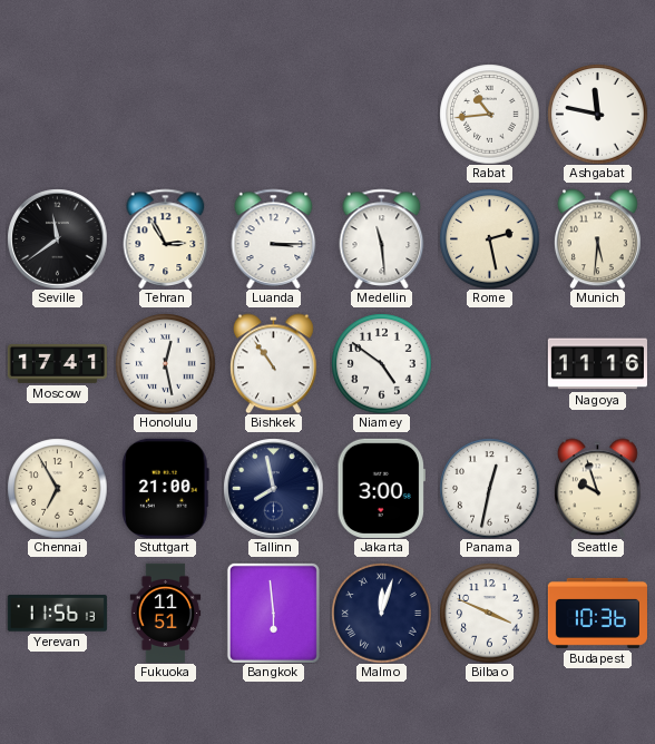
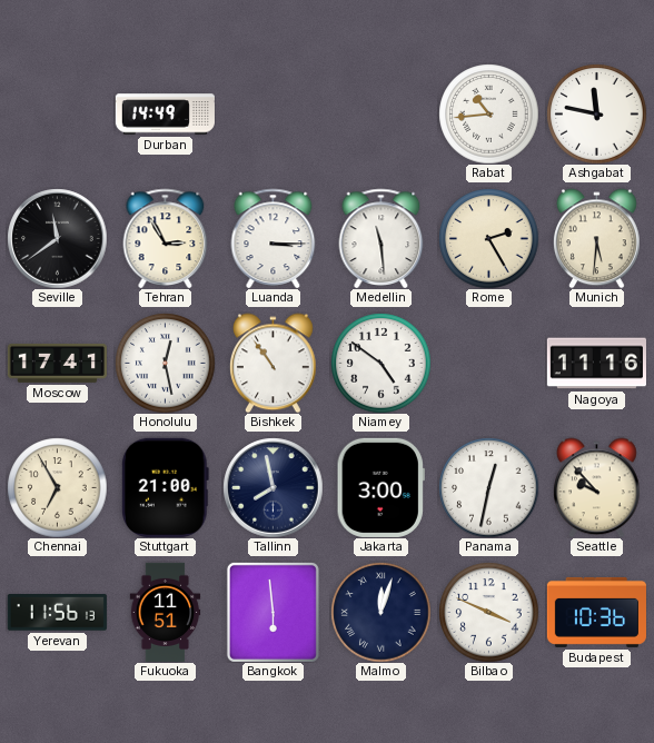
Durban: none -> 14:49 (165, 115)
Rome: 2:28 -> 2:25 (488, 238)
Seattle: 9:57 -> 9:53 (597, 487)
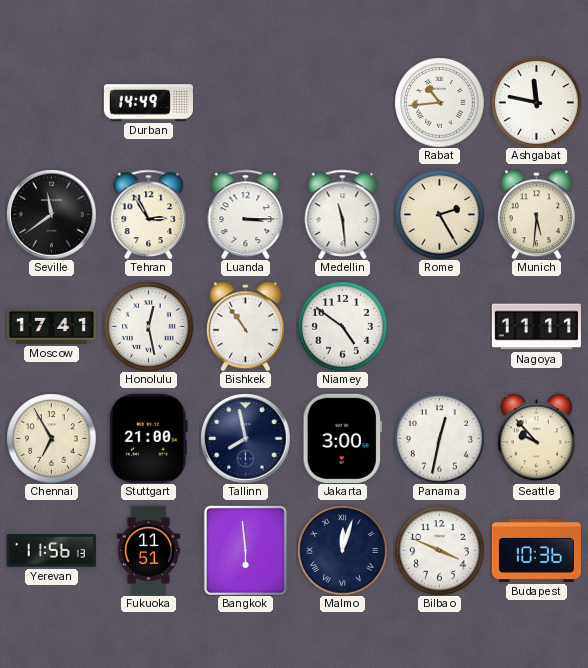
Nagoya: 11:16 -> 11:11 (536, 327)
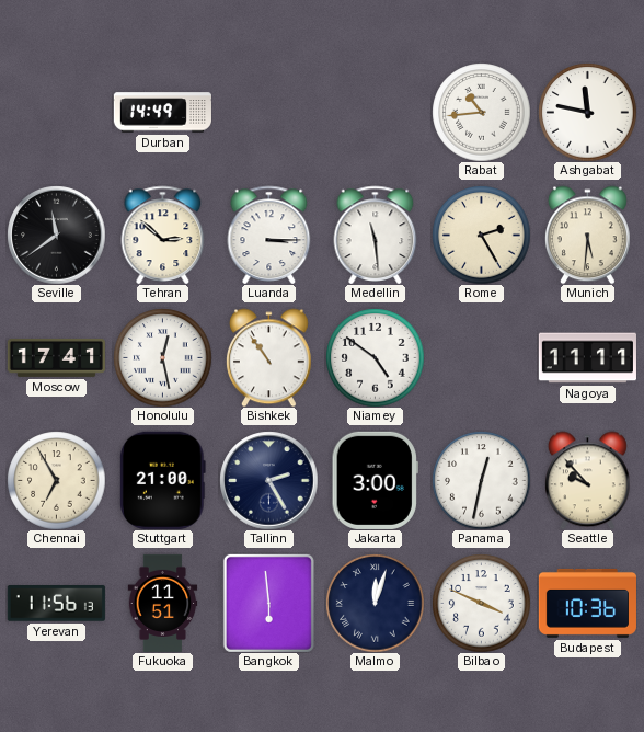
Tehran: 2:55 -> 2:52 (163, 235)
Tallinn: 7:58 -> 2:25 (268, 480)
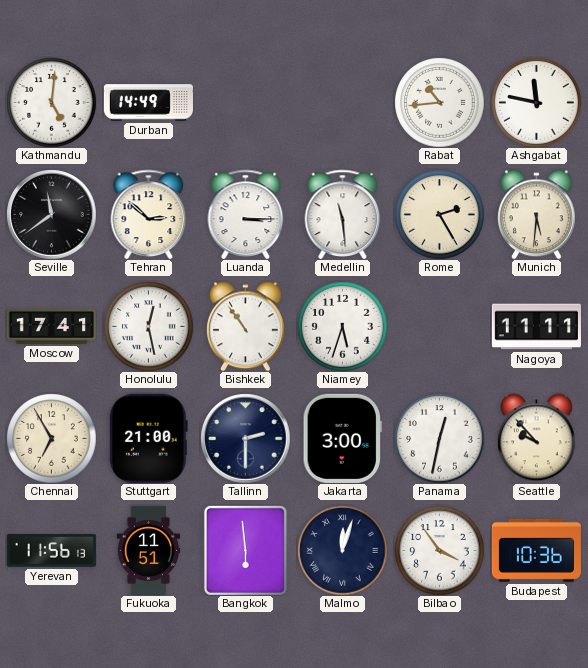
Kathmandu: none -> 5:01 (51, 102)
Niamey: 4:51 -> 5:33 (342, 326)
Tallinn: 2:25 -> 2:30 (245, 438)
Bilbao: 3:49 -> 3:54 (439, 550)
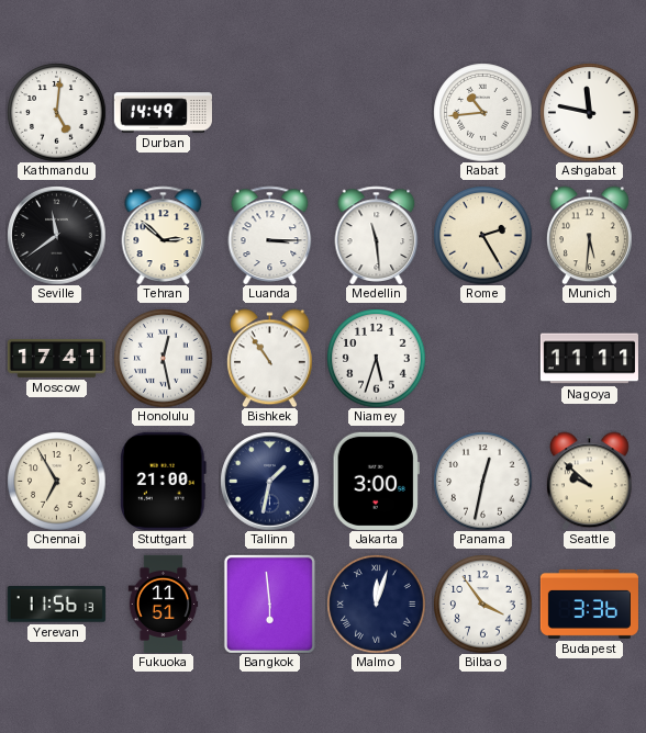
Tallinn: 2:30 -> 1:32 (269, 481)
Seattle: 9:53 -> 9:52 (590, 481)
Budapest: 10:36 -> 3:36 (589, 604)
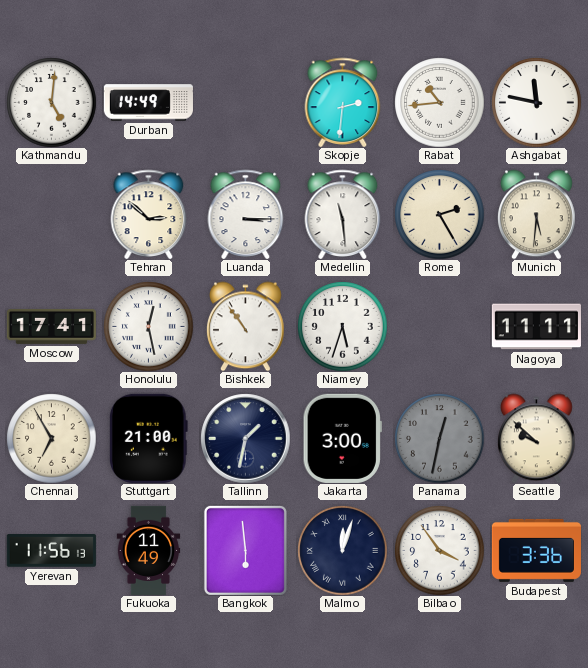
Skopje: none -> 2:31 (343, 102)
Seville: 11:39 -> none (56, 235)
Panama dial: white -> grey (439, 438)
Fukuoka: 11:51 -> 11:49 (149, 550)
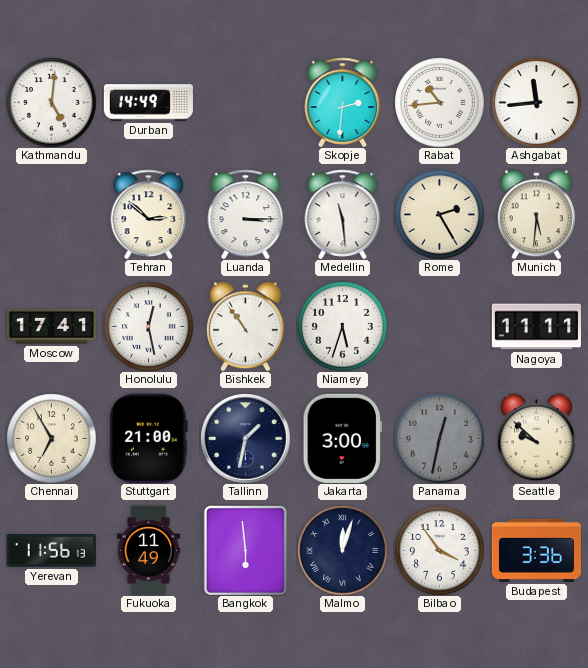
Ashgabat: 11:47 -> 11:44 (536, 102)
